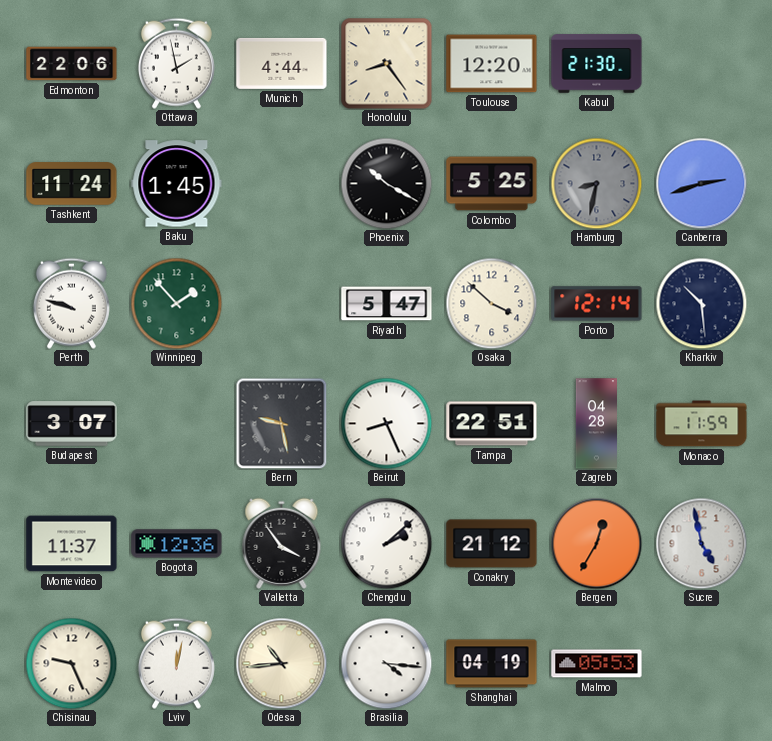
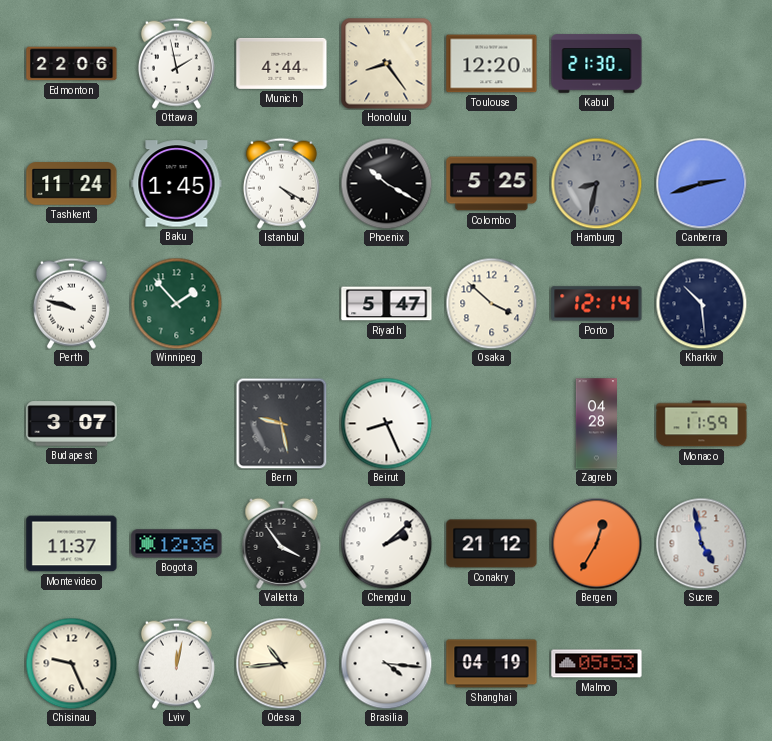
Istanbul: none -> 4:20 (281, 183)
Tampa: 22:51 -> none (492, 424)
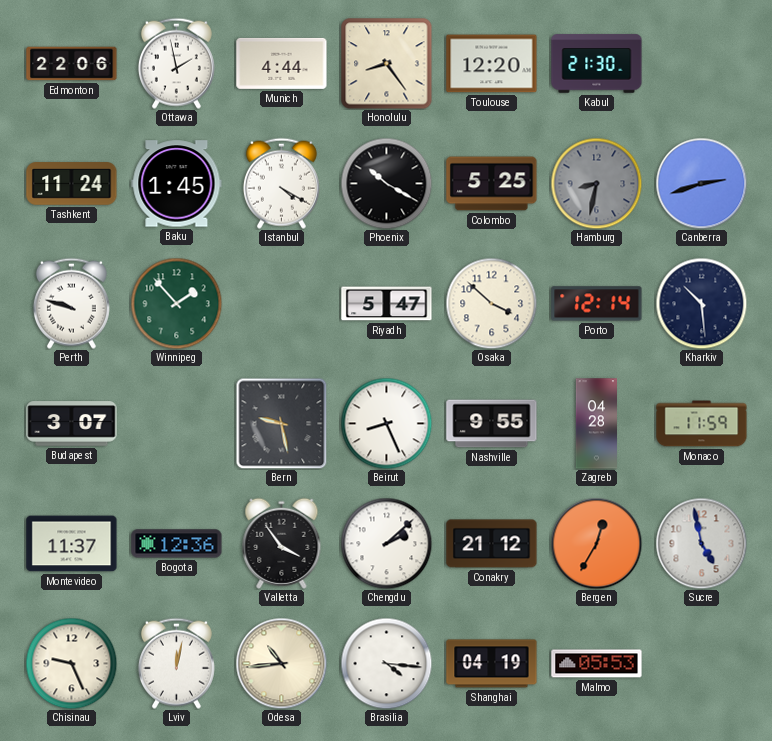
Nashville: none -> 9:55 (492, 424)
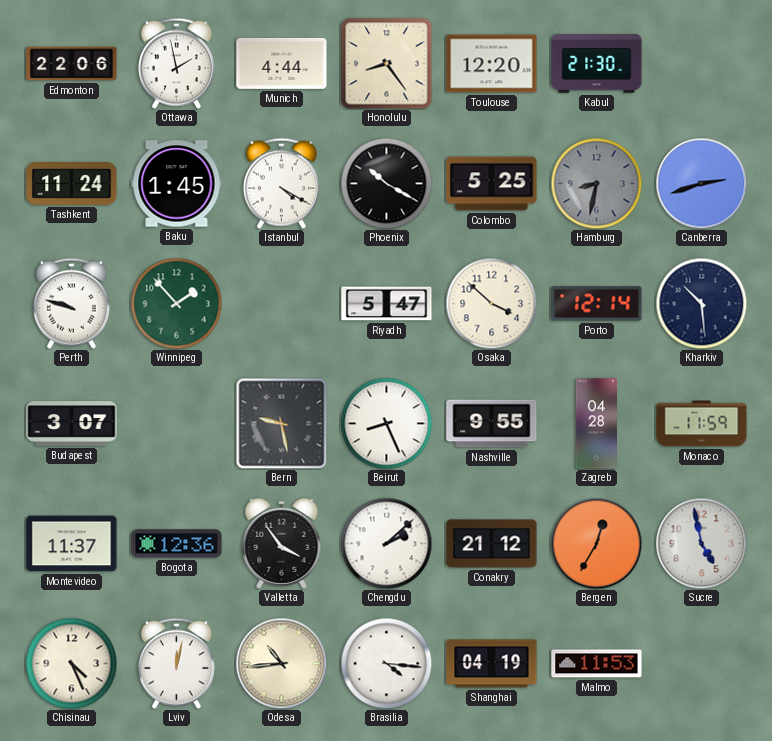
Chisinau: 9:26 -> 4:26 (71, 663)
Malmo: 05:53 -> 11:53 (597, 664)
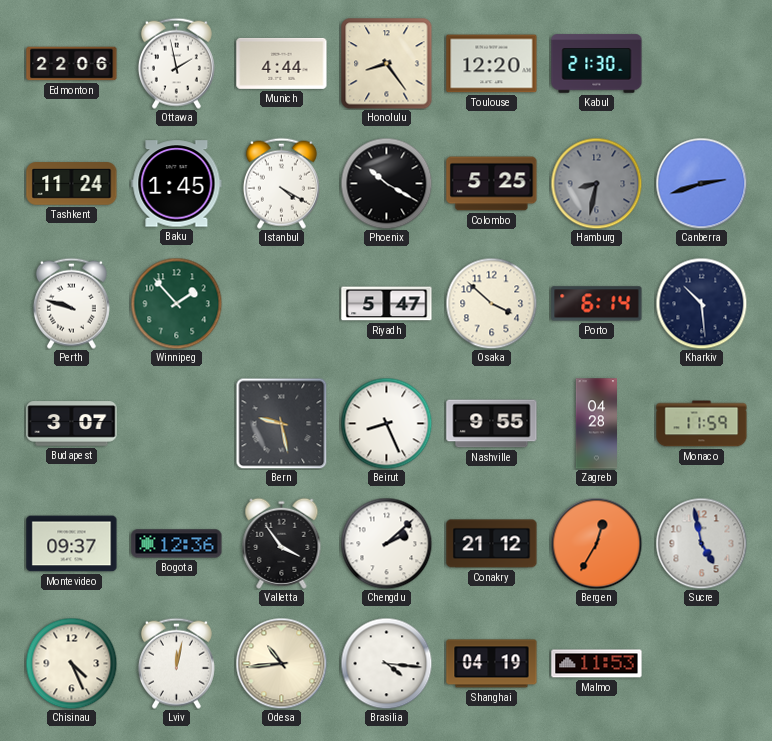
Porto: 12:14 -> 6:14 (597, 304)
Montevideo: 11:37 -> 09:37 (72, 544)
